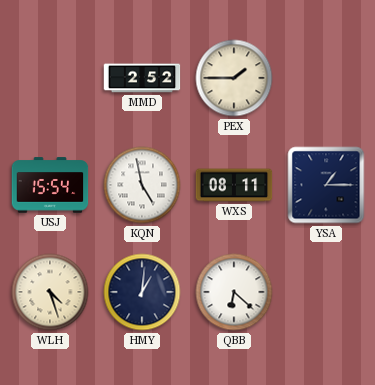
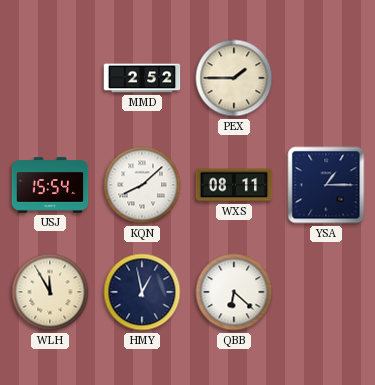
KQN: 4:58 -> 8:08 (142, 185)
WLH: 4:27 -> 11:55 (50, 292)
HMY: 1:01 -> 12:58 (142, 292)
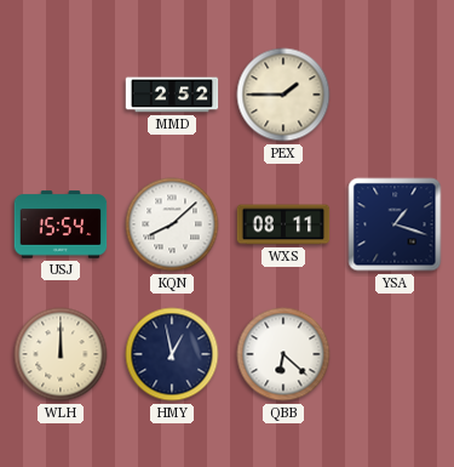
YSA: 1:15 -> 1:18 (395, 224)
WLH: 11:55 -> 12:00 (61, 354)
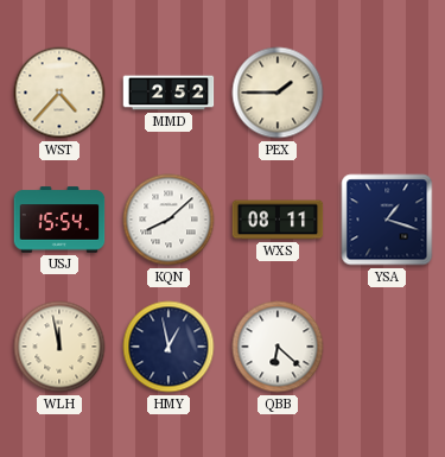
WST: none -> 4:37 (59, 93)
WLH: 12:00 -> 11:58 (59, 347)
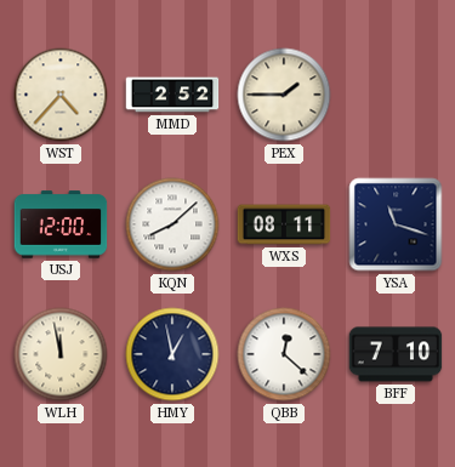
USJ: 15:54 -> 12:00 (61, 224)
YSA: 1:18 -> 11:18 (396, 224)
QBB: 6:22 -> 12:22 (284, 354)
BFF: none -> 7:10 (396, 354)
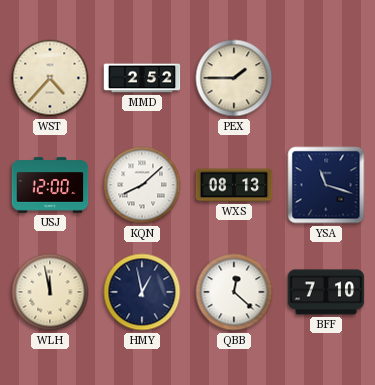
WXS: 08:11 -> 08:13 (234, 185)
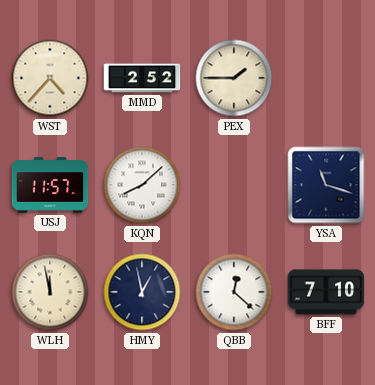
USJ: 12:00 -> 11:57 (50, 185)
WXS: 08:13 -> none (234, 185)
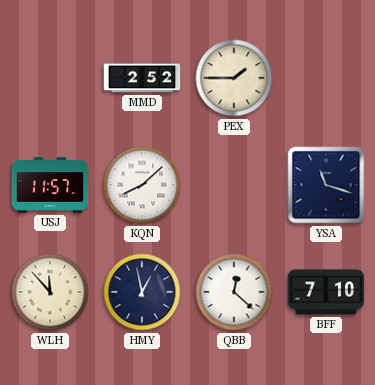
WST: 4:37 -> none (50, 78)
WLH: 11:58 -> 11:53 (50, 292)
